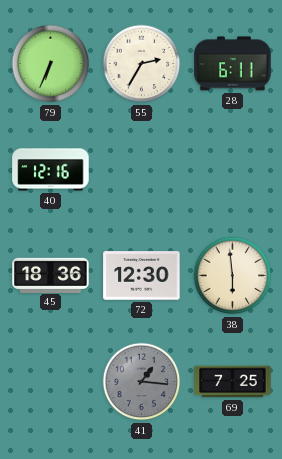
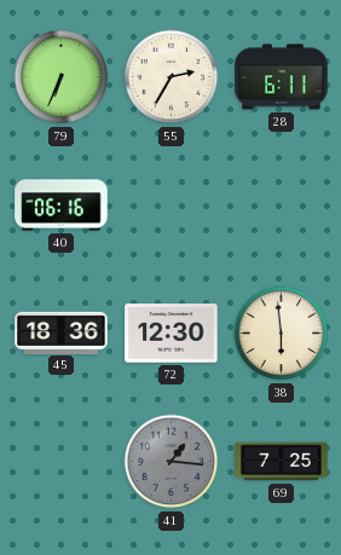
40: 12:16 -> 06:16 (62, 206)
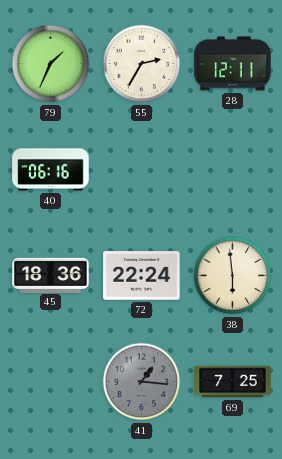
79: 6:34 -> 1:34 (51, 64)
28: 6:11 -> 12:11 (233, 64)
72: 12:30 -> 22:24 (142, 276)
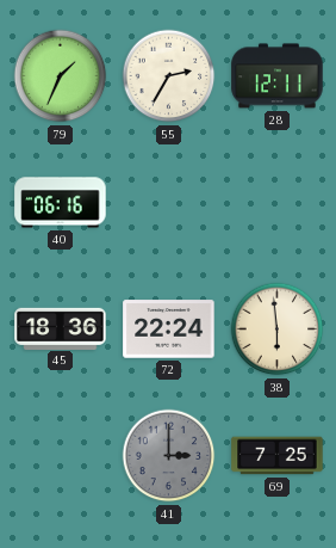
41: 1:16 -> 3:00 (169, 456)
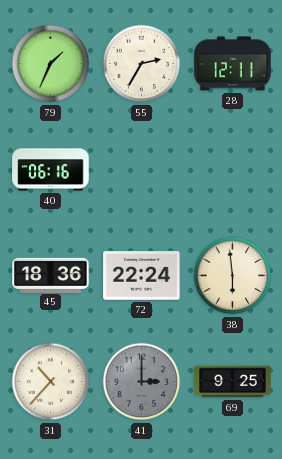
31: none -> 10:37 (51, 382)
69: 7:25 -> 9:25 (233, 382)
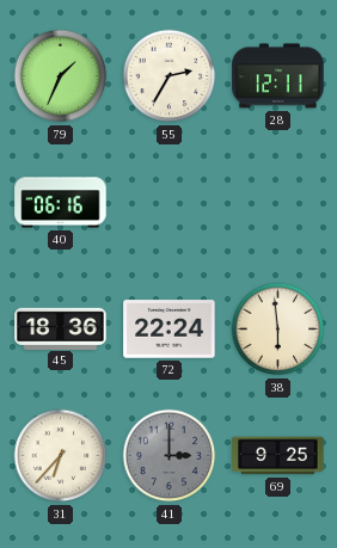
31: 10:37 -> 6:37 (61, 456)
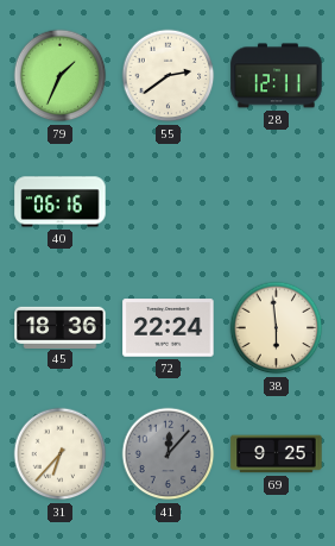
55: 2:35 -> 2:39 (169, 76)
41: 3:00 -> 12:07 (169, 454)
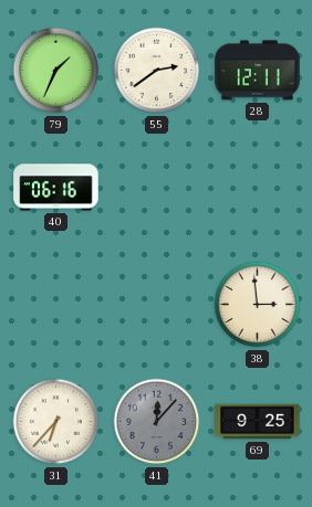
45: 18:36 -> none (61, 327)
72: 22:24 -> none (169, 328)
38: 5:59 -> 2:59 (258, 305)
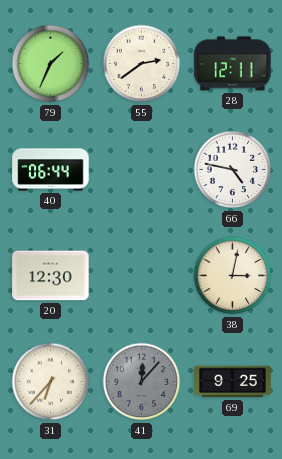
40: 06:16 -> 06:44 (51, 170)
66: none -> 4:47 (233, 170)
20: none -> 12:30 (51, 276)
38: 2:59 -> 3:02 (233, 276)
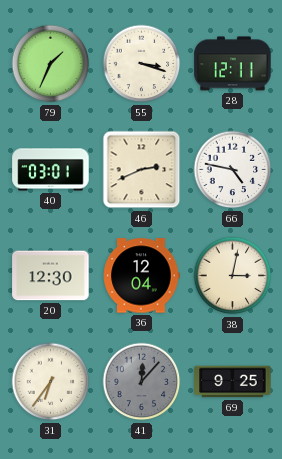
55: 2:39 -> 3:18 (142, 64)
40: 06:44 -> 03:01 (51, 170)
46: none -> 2:41 (142, 170)
36: none -> 12:04 (141, 276)
31: 6:37 -> 6:36 (51, 382)
